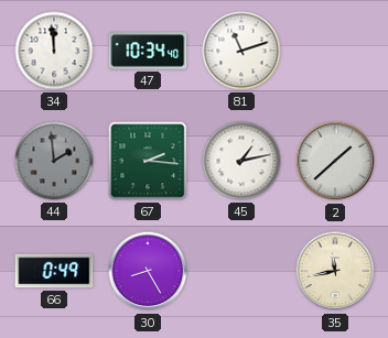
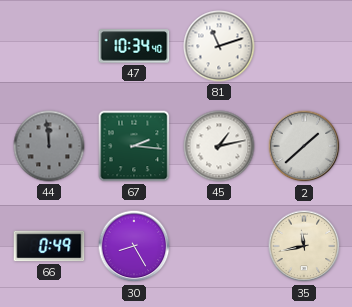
34: 11:59 -> none (54, 51)
44: 1:59 -> 11:59 (49, 146)
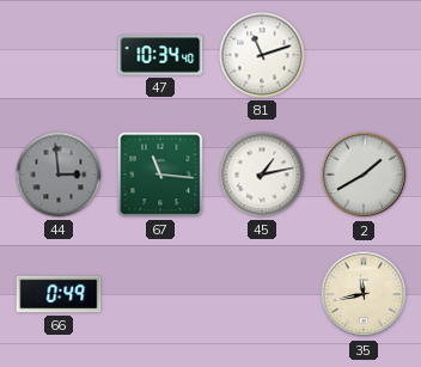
44: 11:59 -> 2:59 (59, 175)
67: 2:16 -> 11:16 (160, 175)
2: 1:38 -> 1:40 (364, 175)
30: 8:25 -> none (134, 246)
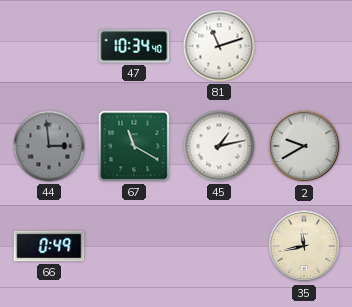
67: 11:16 -> 11:20 (134, 146)
2: 1:40 -> 9:40 (304, 146)
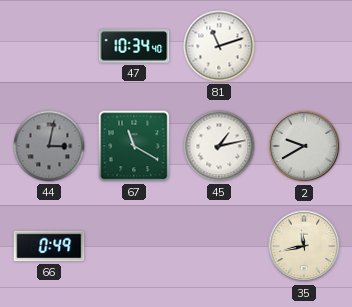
44: 2:59 -> 3:02 (49, 146)
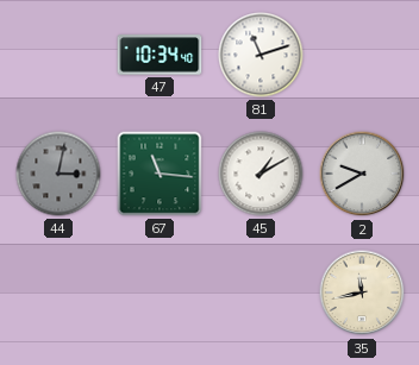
67: 11:20 -> 11:16 (160, 174)
45: 1:13 -> 1:10 (261, 174)
66: 0:49 -> none (49, 246)
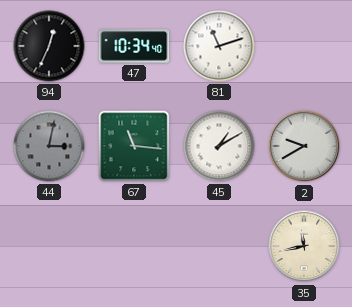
94: none -> 12:34 (49, 46)
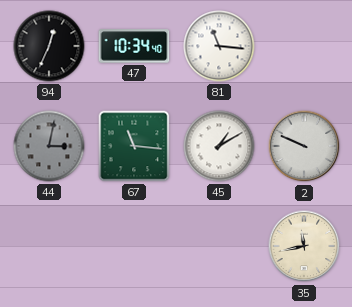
81: 11:12 -> 11:16 (219, 46)
2: 9:40 -> 9:49 (304, 146)
